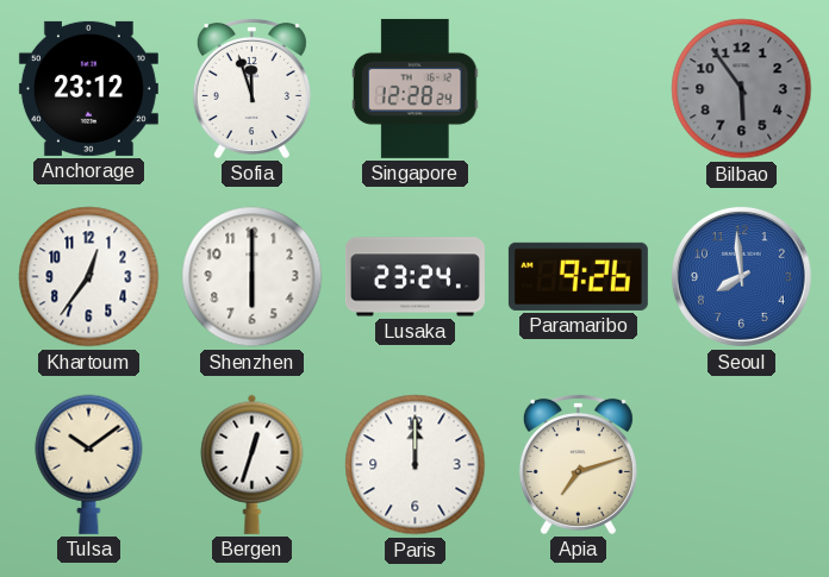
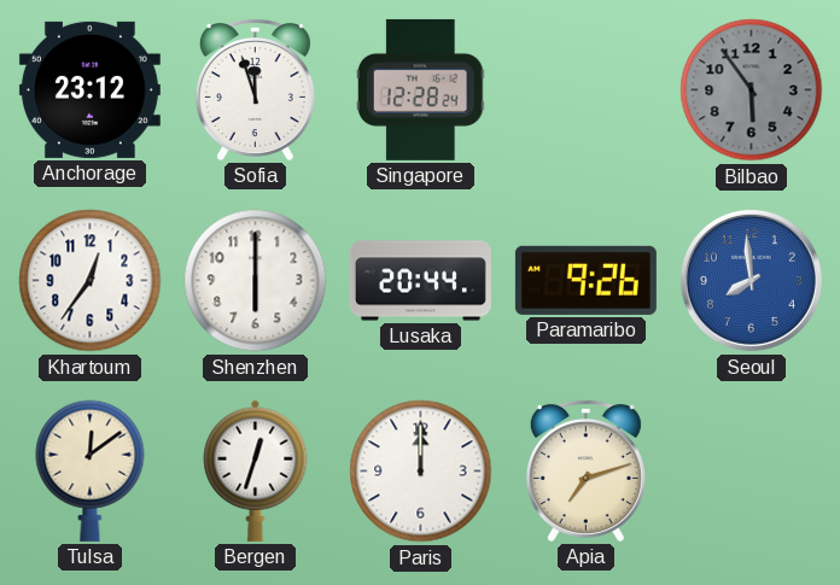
Lusaka: 23:24 -> 20:44 (420, 281)
Tulsa: 10:09 -> 12:09 (91, 470)
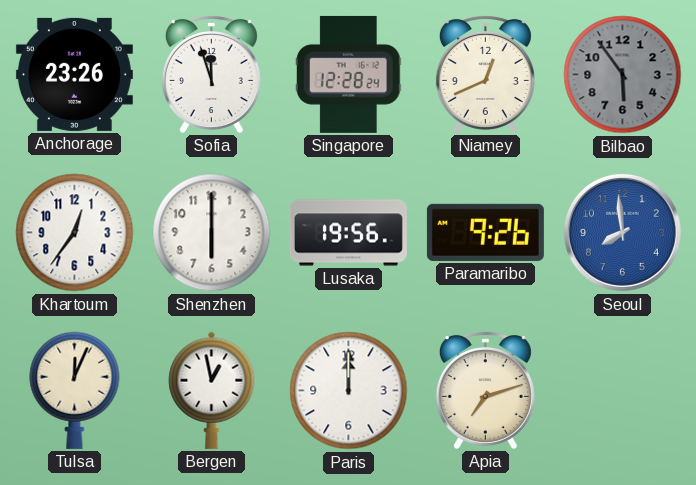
Anchorage: 23:12 -> 23:26 (74, 74)
Niamey: none -> 12:41 (485, 74)
Lusaka: 20:44 -> 19:56 (348, 233)
Tulsa: 12:09 -> 12:04 (75, 390)
Bergen: 12:33 -> 12:58 (212, 390)
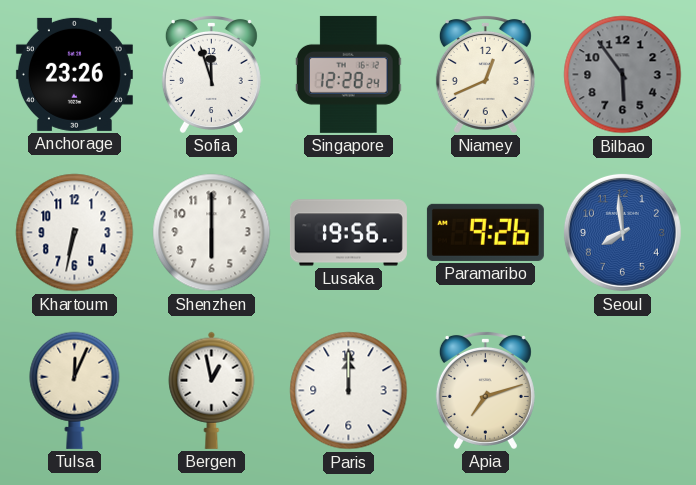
Khartoum: 12:36 -> 6:32 (75, 233)
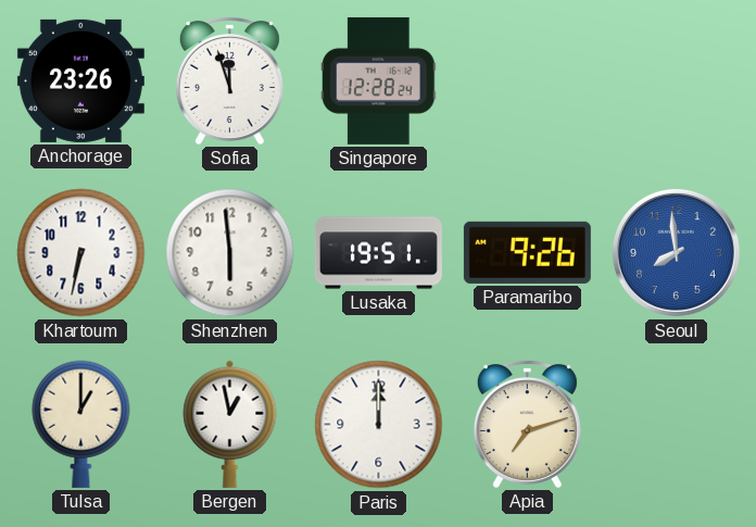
Niamey: 12:41 -> none (485, 74)
Bilbao: 5:54 -> none (623, 75)
Shenzhen: 6:00 -> 5:59 (230, 253)
Lusaka: 19:56 -> 19:51 (378, 253)
Tulsa: 12:04 -> 1:00 (81, 424)
